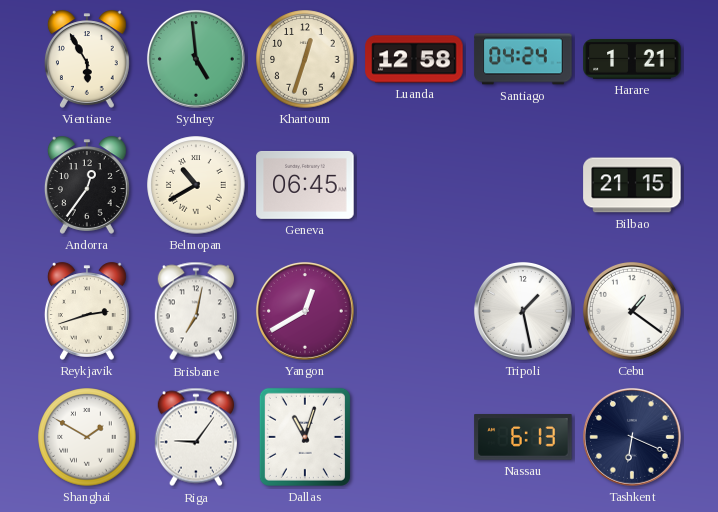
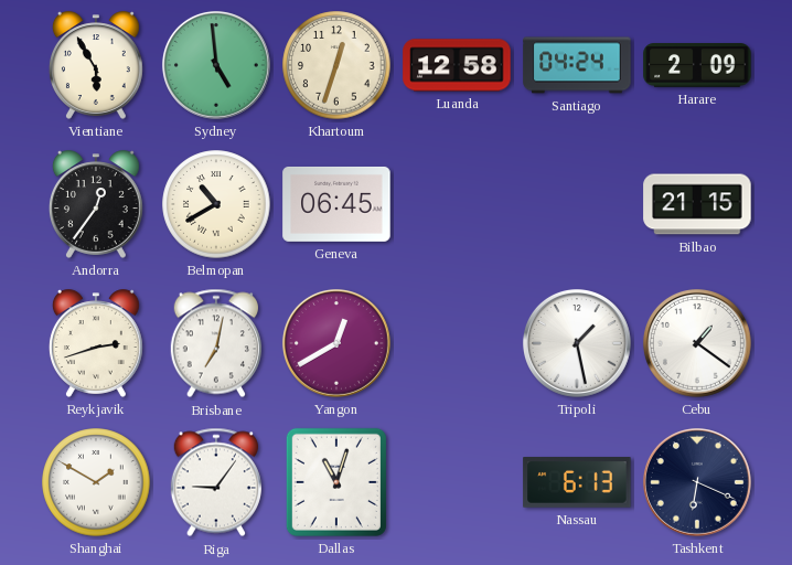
Harare: 1:21 -> 2:09 (697, 65)
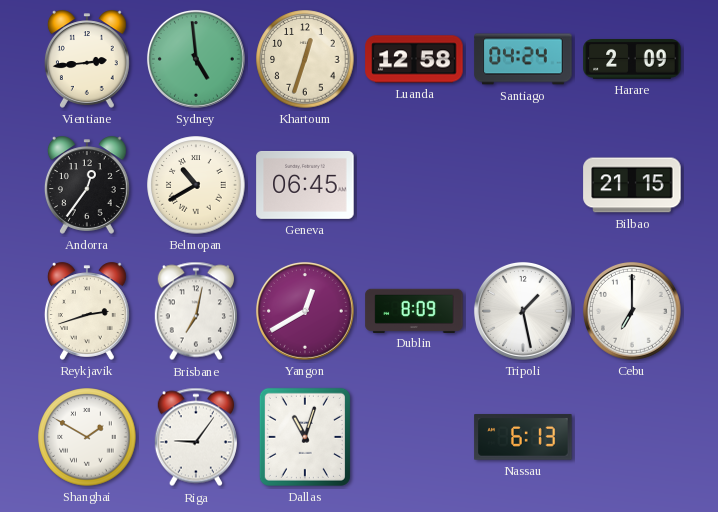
Vientiane: 5:55 -> 2:44 (87, 59)
Dublin: none -> 8:09 (414, 310)
Cebu: 1:21 -> 7:00 (632, 311)
Tashkent: 6:19 -> none (697, 482)
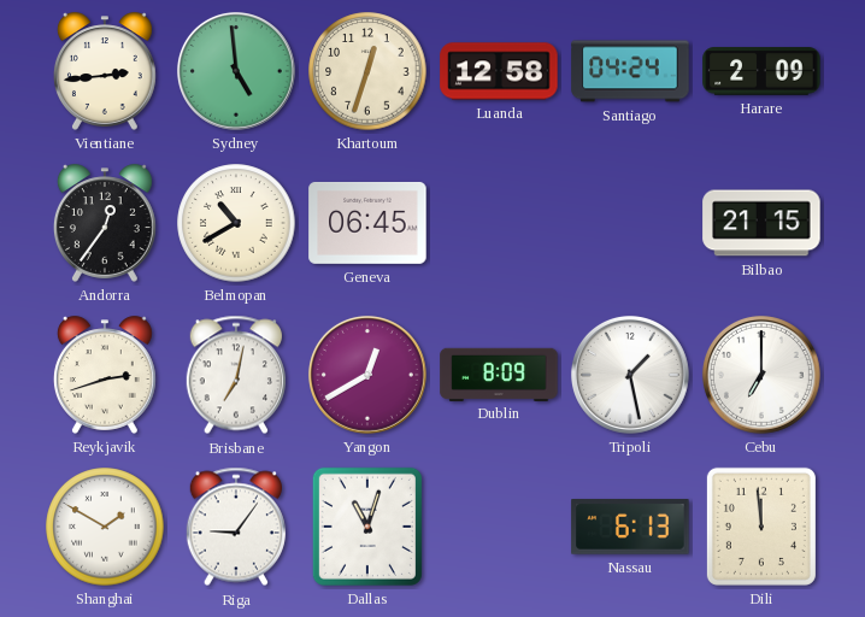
Dili: none -> 11:59 (761, 527)
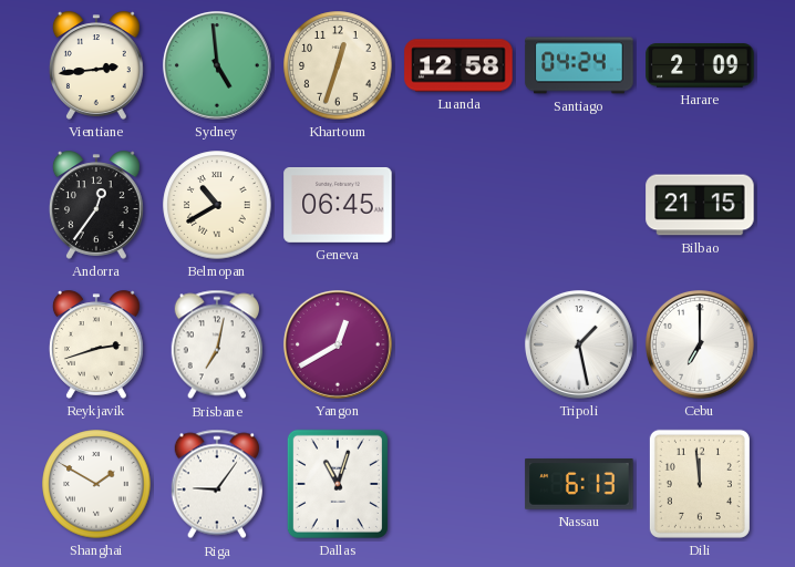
Dublin: 8:09 -> none (499, 374)
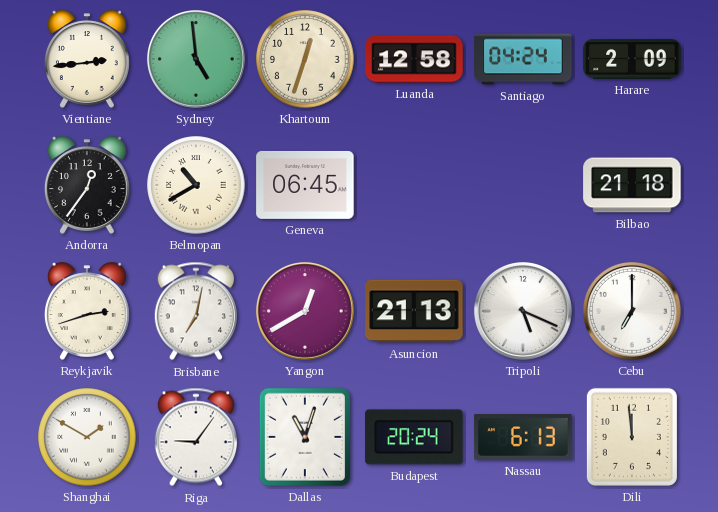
Bilbao: 21:15 -> 21:18 (632, 185)
Asuncion: none -> 21:13 (414, 311)
Tripoli: 1:28 -> 5:19 (523, 311)
Budapest: none -> 20:24 (414, 437)
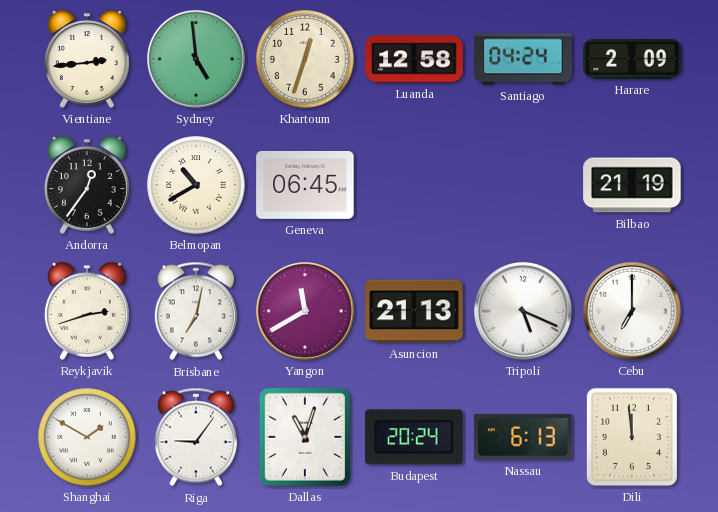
Bilbao: 21:18 -> 21:19 (632, 185)
Yangon: 12:40 -> 11:40 (305, 311)
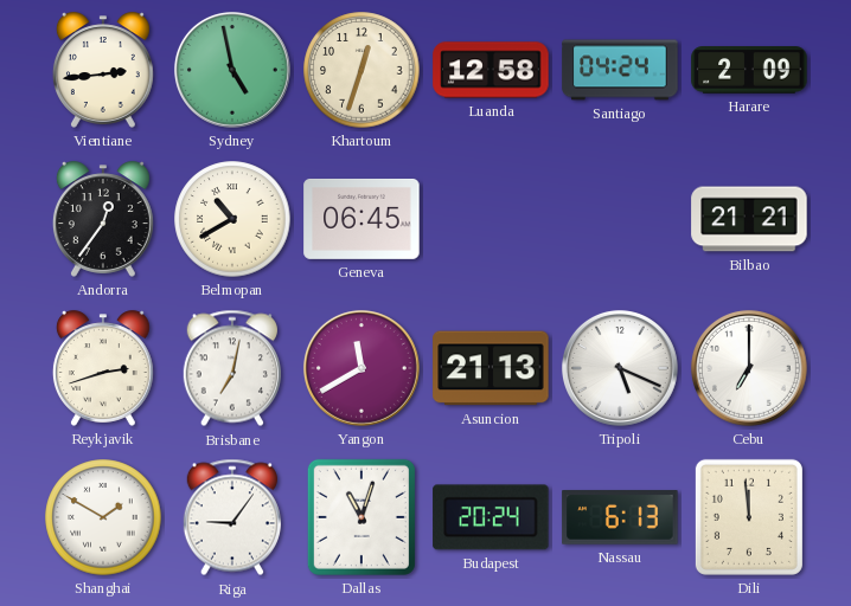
Sydney: 4:59 -> 4:58 (232, 70)
Bilbao: 21:19 -> 21:21 (749, 219)
